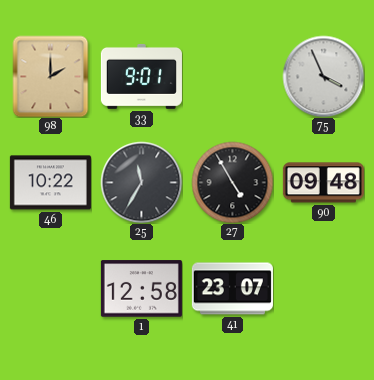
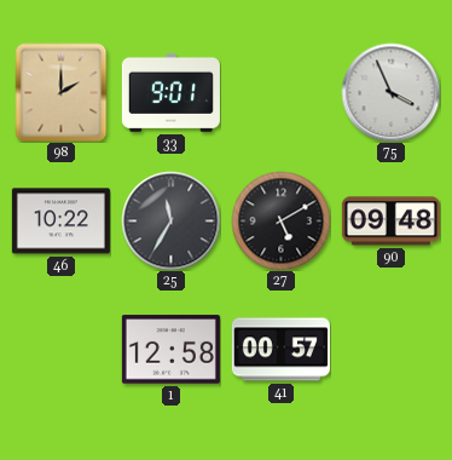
27: 4:55 -> 5:10 (280, 220)
41: 23:07 -> 00:57 (280, 350)
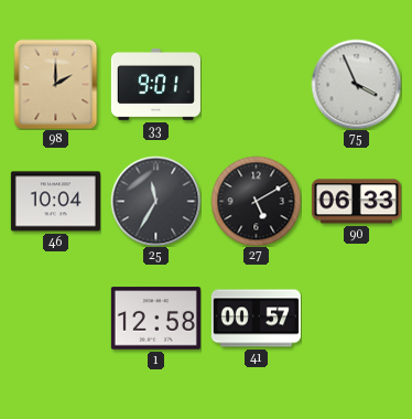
46: 10:22 -> 10:04 (55, 202)
90: 09:48 -> 06:33 (356, 202)
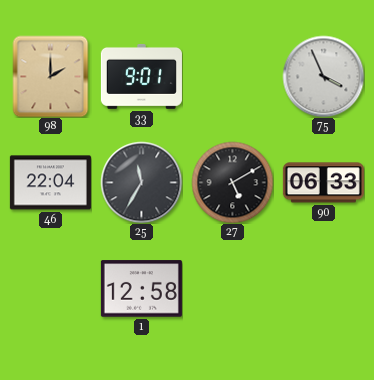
46: 10:04 -> 22:04 (50, 183)
41: 00:57 -> none (256, 319)
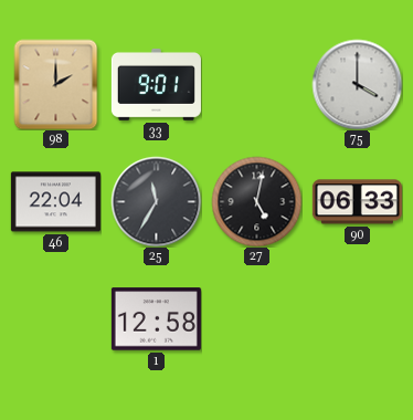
75: 3:56 -> 4:00 (357, 84)
27: 5:10 -> 5:02 (256, 201)
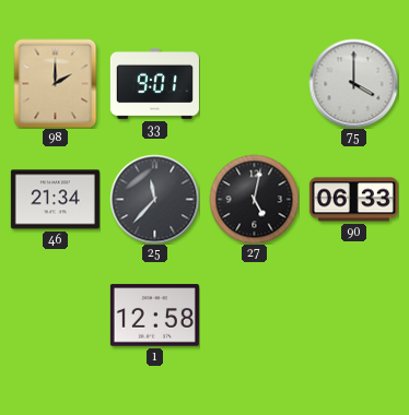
46: 22:04 -> 21:34 (55, 200)
25: 11:35 -> 11:37 (154, 199)
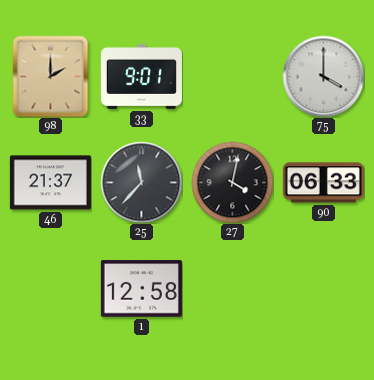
46: 21:34 -> 21:37 (50, 183)
27: 5:02 -> 4:02 (232, 182)
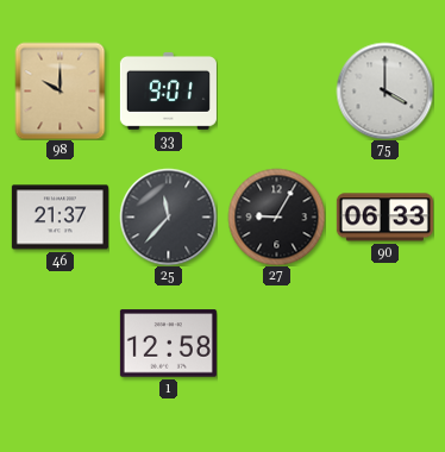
98: 2:00 -> 10:00 (61, 90)
27: 4:02 -> 9:05 (276, 216)
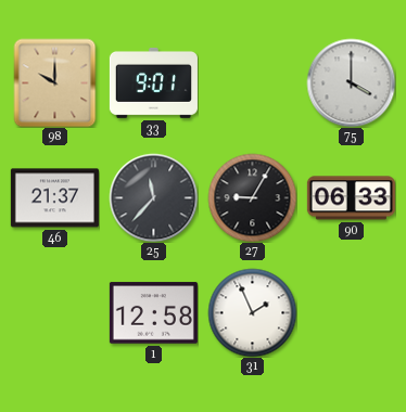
31: none -> 1:56 (252, 312)
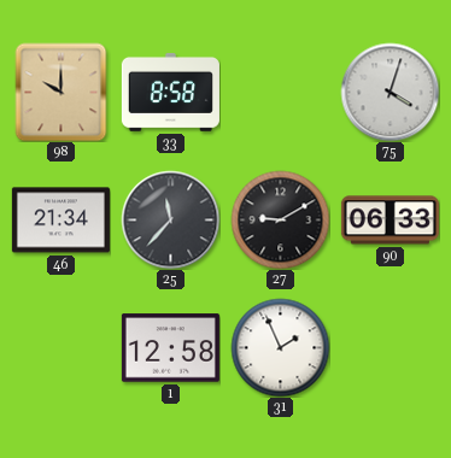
33: 9:01 -> 8:58 (170, 92)
75: 4:00 -> 4:03 (389, 92)
46: 21:37 -> 21:34 (60, 221)
27: 9:05 -> 9:10 (280, 219)
